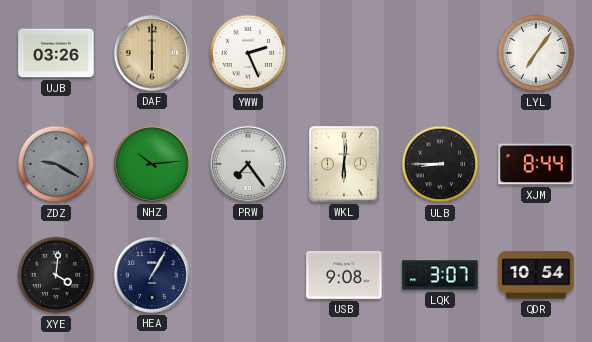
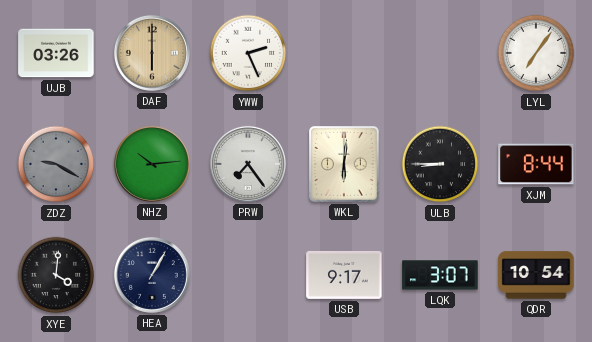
USB: 9:08 -> 9:17 (344, 275)
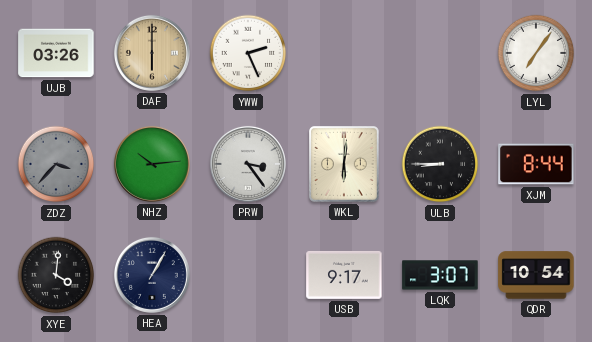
ZDZ: 9:20 -> 3:37 (56, 164)
PRW: 7:24 -> 3:24 (248, 164)
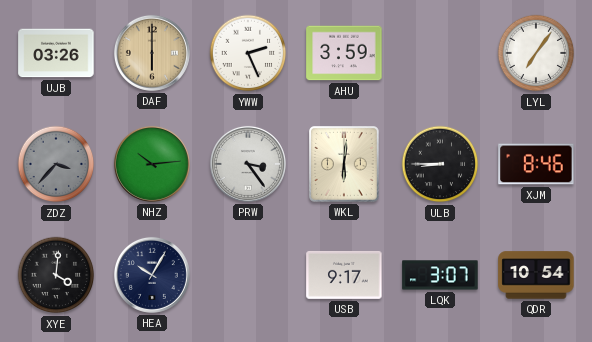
AHU: none -> 3:59 (344, 53)
XJM: 8:44 -> 8:46 (536, 164)
HEA: 1:05 -> 10:05 (152, 275)
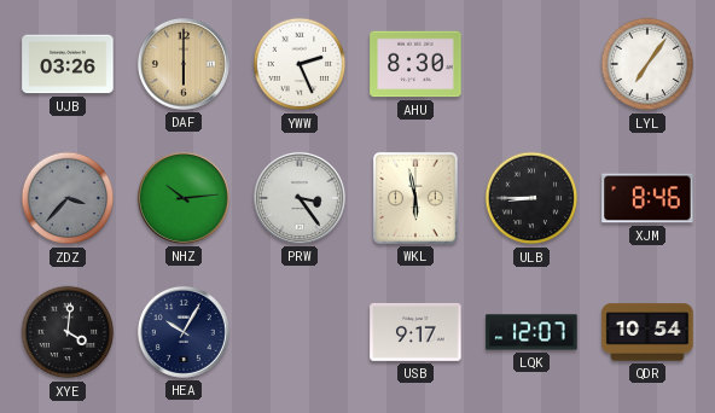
AHU: 3:59 -> 8:30 (415, 64)
WKL: 6:01 -> 5:58 (417, 199)
LQK: 3:07 -> 12:07 (531, 332)
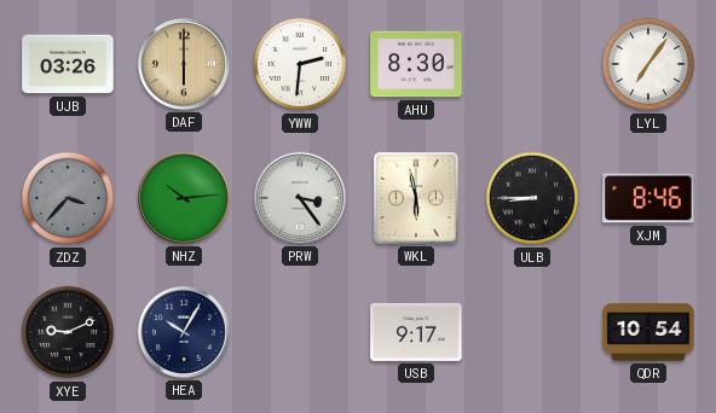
YWW: 2:26 -> 2:31 (300, 64)
XYE: 4:01 -> 9:11 (68, 332)
LQK: 12:07 -> none (531, 332)
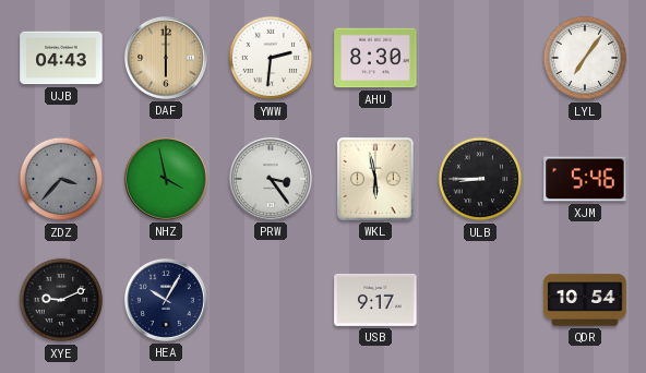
UJB: 03:26 -> 04:43 (61, 58)
NHZ: 10:14 -> 3:58 (166, 179)
XJM: 8:46 -> 5:46 (585, 179)
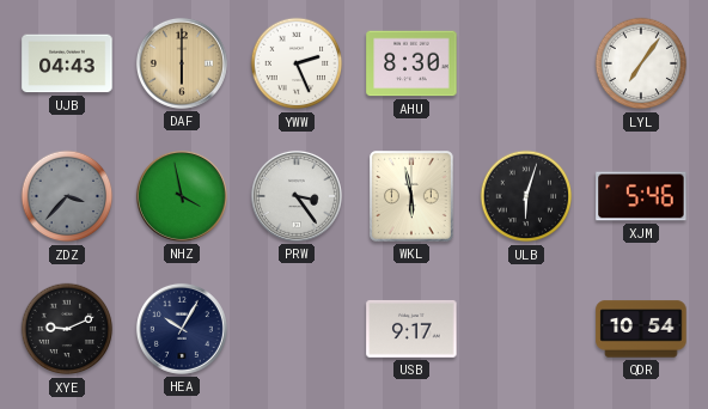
YWW: 2:31 -> 2:26 (297, 63)
ULB: 8:45 -> 6:03 (526, 196)
